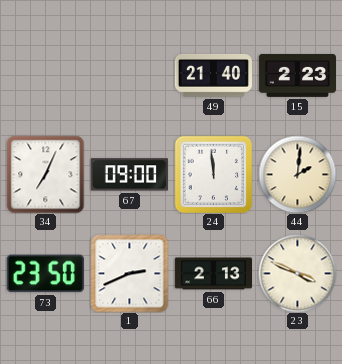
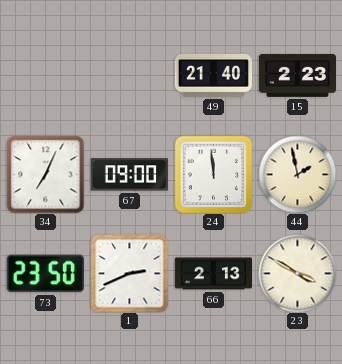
44: 2:01 -> 1:58 (297, 174)
23: 3:49 -> 3:50 (297, 273)
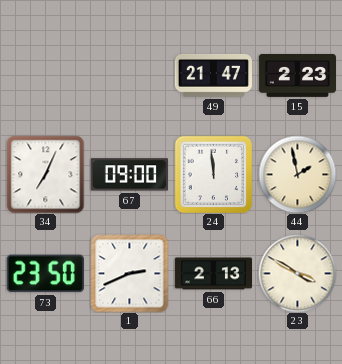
49: 21:40 -> 21:47 (213, 75)
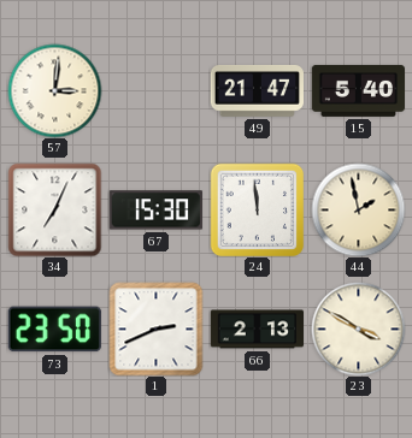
57: none -> 3:01 (54, 90)
15: 2:23 -> 5:40 (358, 91)
67: 09:00 -> 15:30 (155, 211)
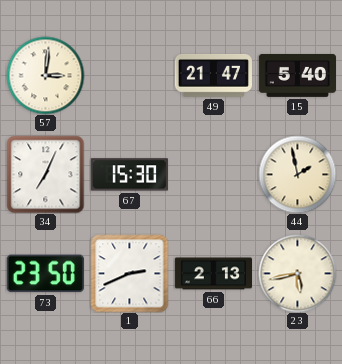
24: 11:59 -> none (257, 209)
23: 3:50 -> 5:43 (297, 273)
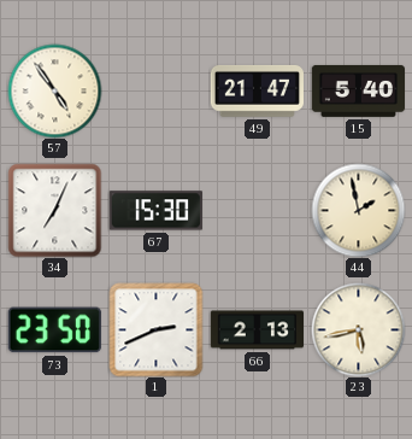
57: 3:01 -> 4:54 (54, 90)
